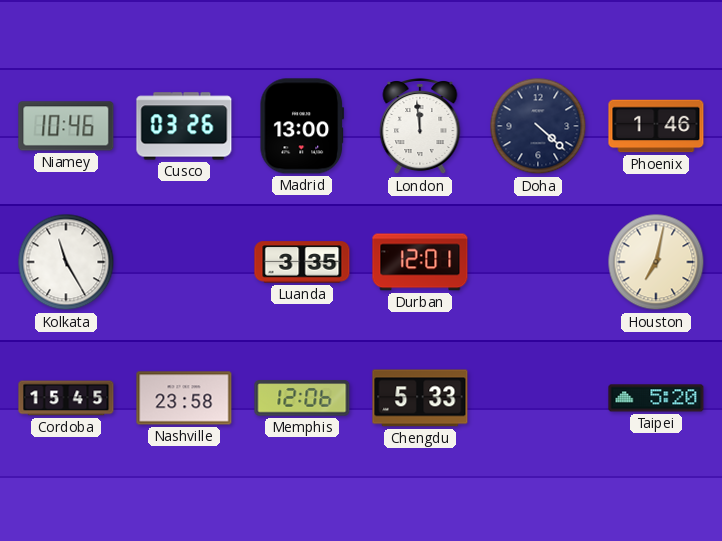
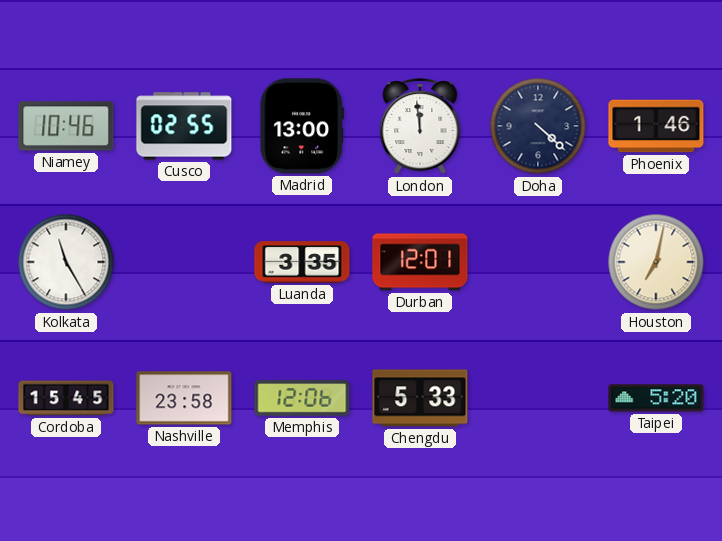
Cusco: 03:26 -> 02:55 (184, 126)
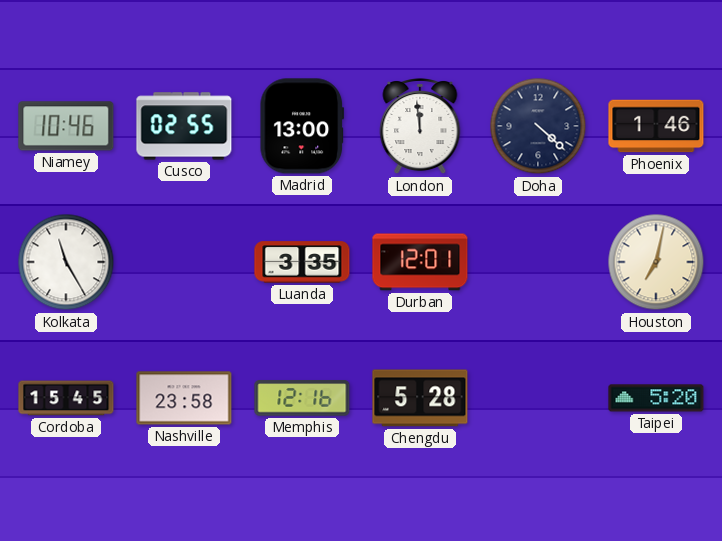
Memphis: 12:06 -> 12:16 (302, 398)
Chengdu: 5:33 -> 5:28 (420, 398)
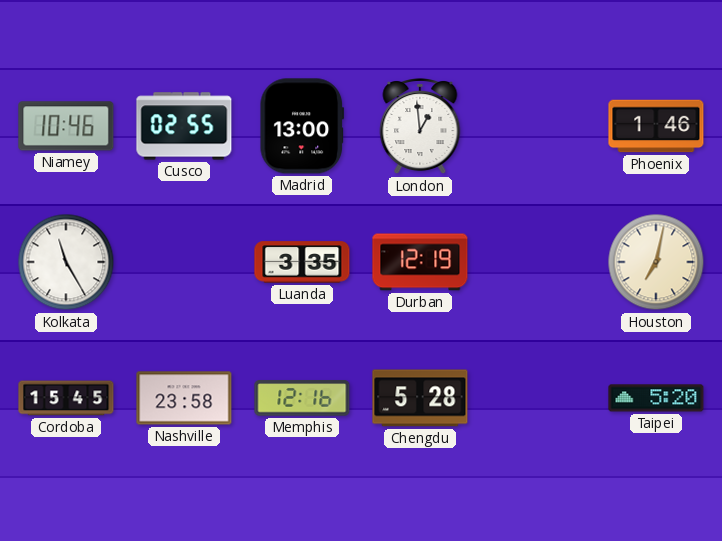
London: 11:59 -> 12:59 (420, 127)
Doha: 4:22 -> none (538, 126)
Durban: 12:01 -> 12:19 (420, 262)
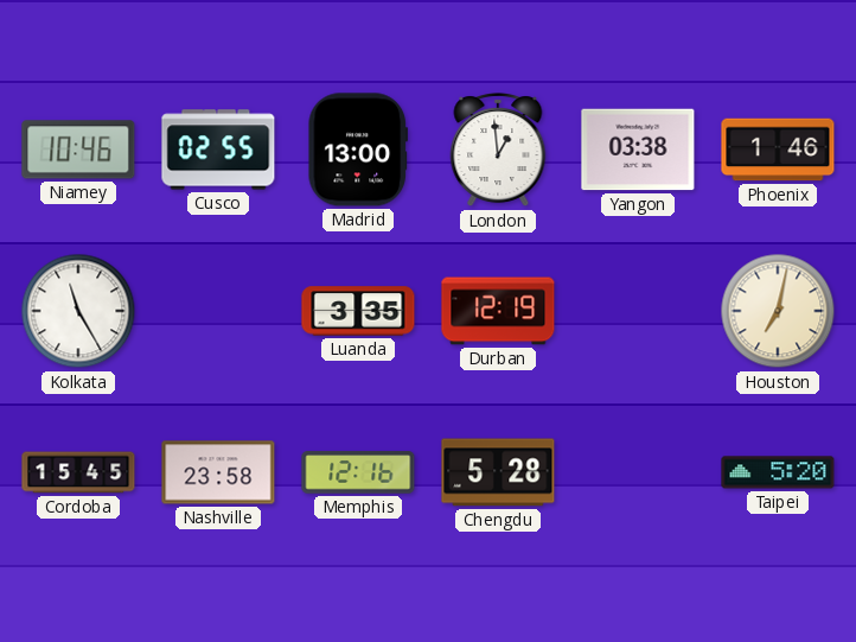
Yangon: none -> 03:38 (638, 150)
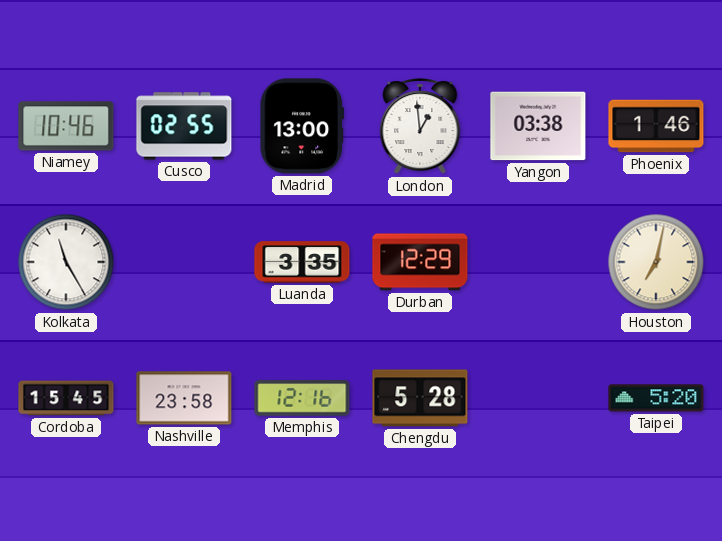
Durban: 12:19 -> 12:29 (420, 262)
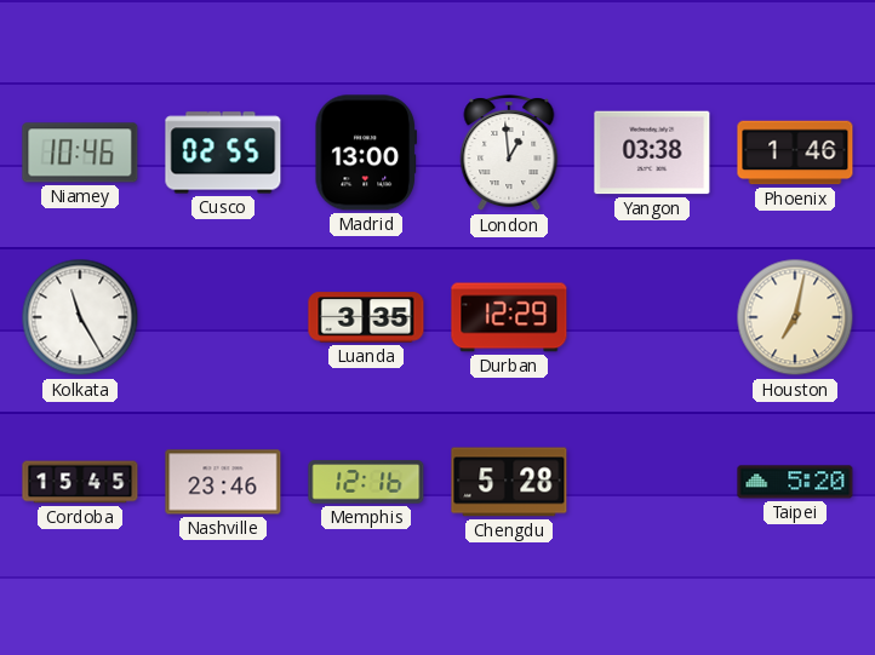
Nashville: 23:58 -> 23:46 (223, 482)
